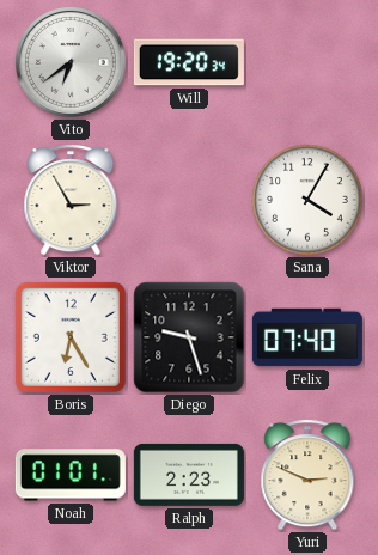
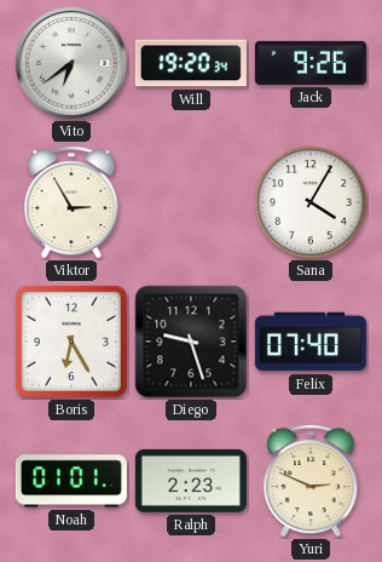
Jack: none -> 9:26 (311, 63)
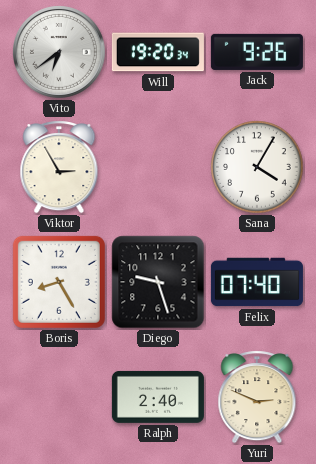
Boris: 6:25 -> 8:25 (59, 282)
Noah: 01:01 -> none (71, 481)
Ralph: 2:23 -> 2:40 (158, 397)
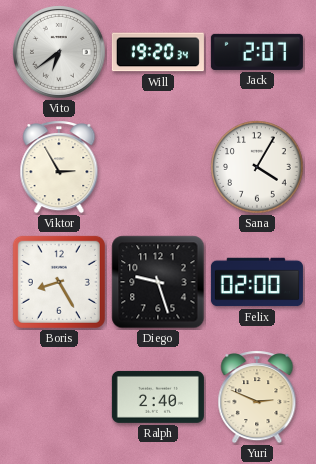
Jack: 9:26 -> 2:07 (257, 52)
Felix: 07:40 -> 02:00 (257, 282)
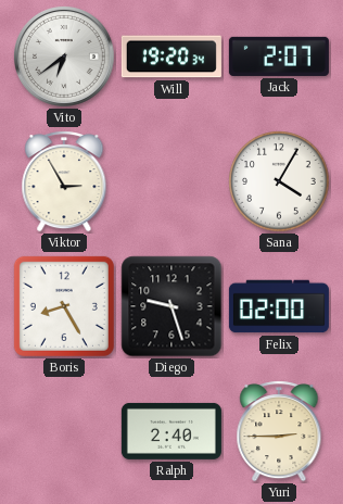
Yuri: 2:49 -> 2:45 (279, 431)
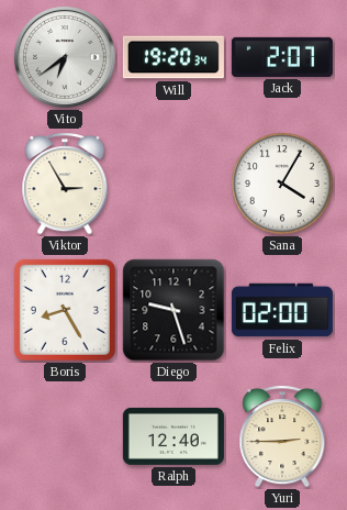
Ralph: 2:40 -> 12:40 (173, 436)
